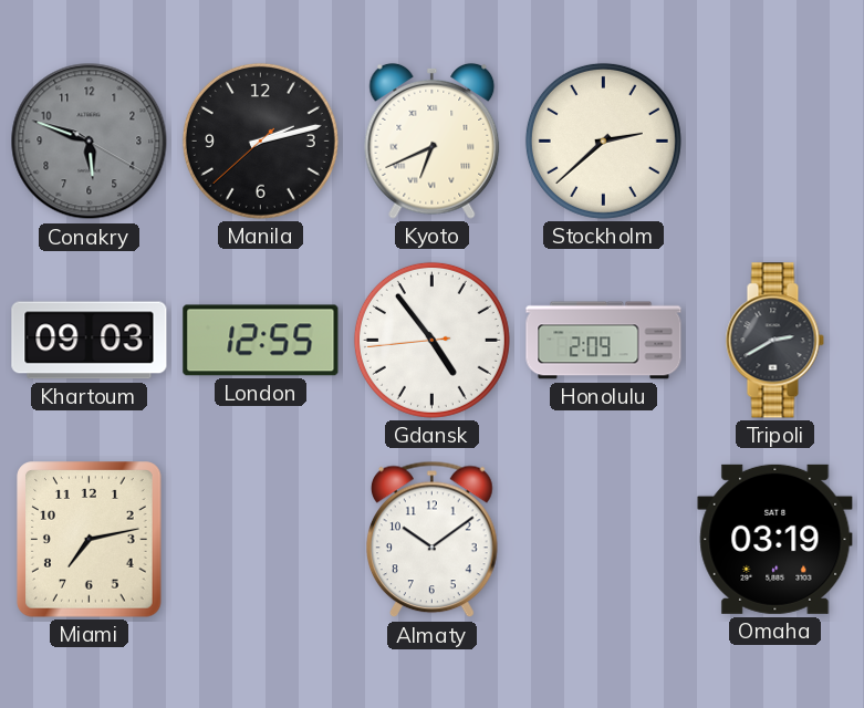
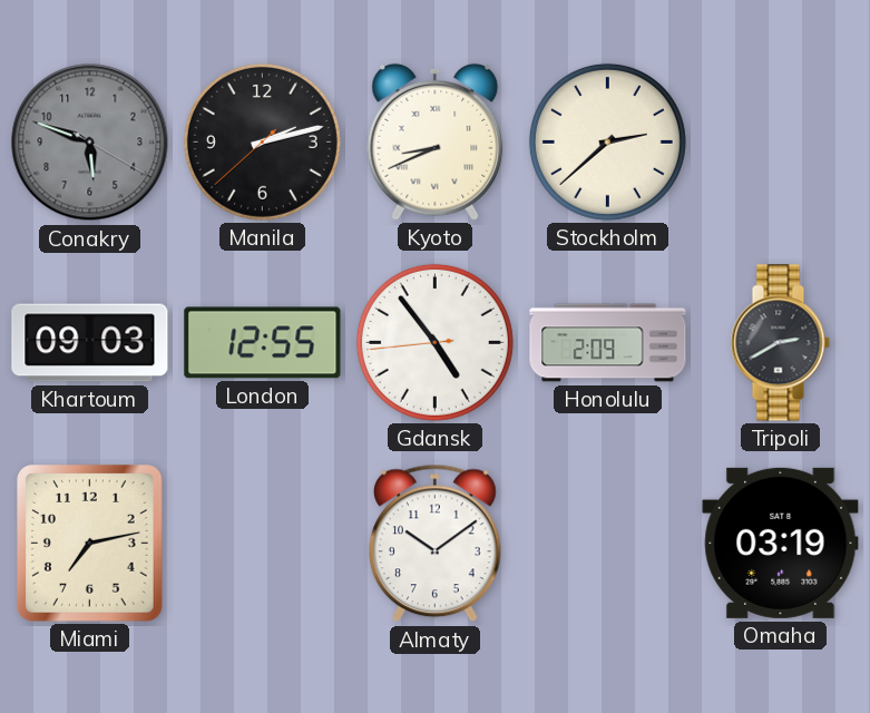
Kyoto: 6:41 -> 8:41 (436, 141)
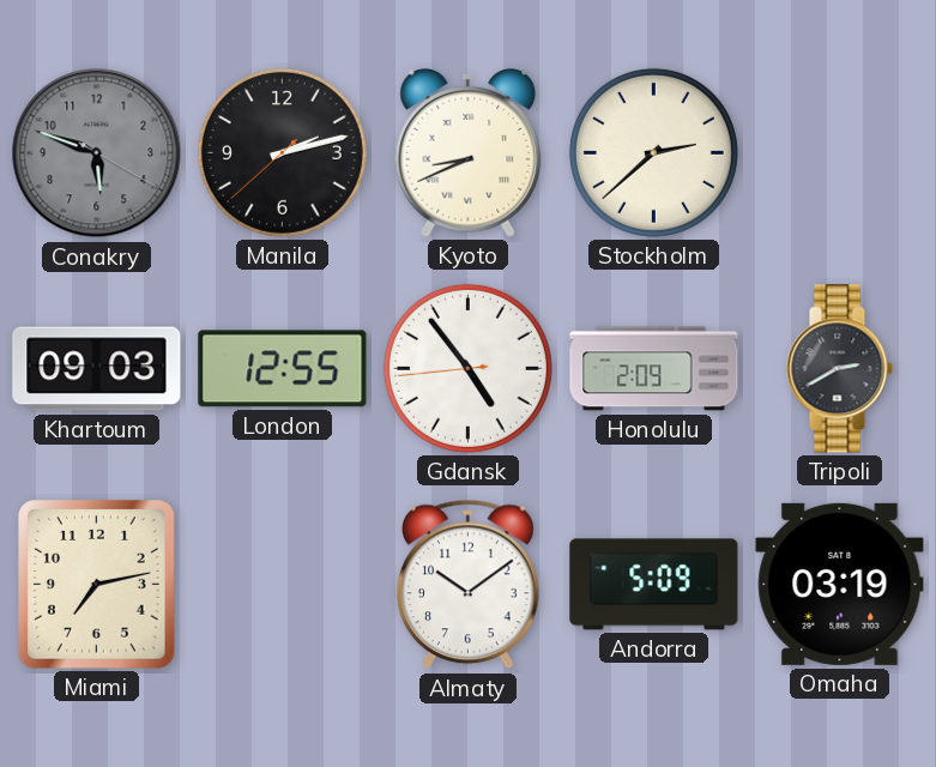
Andorra: none -> 5:09 (654, 585)
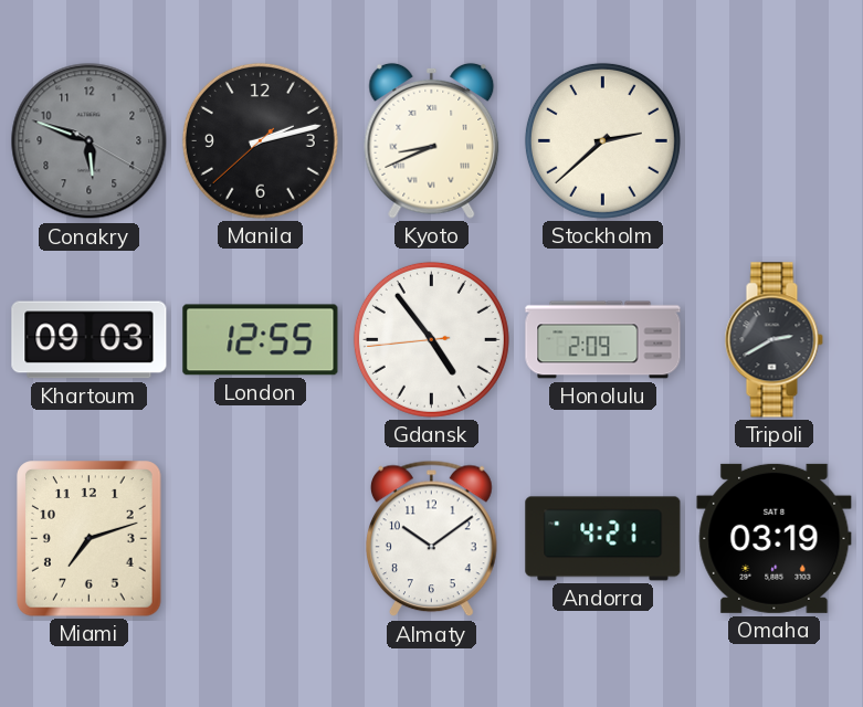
Miami: 7:13 -> 7:12 (90, 539)
Andorra: 5:09 -> 4:21 (603, 539)
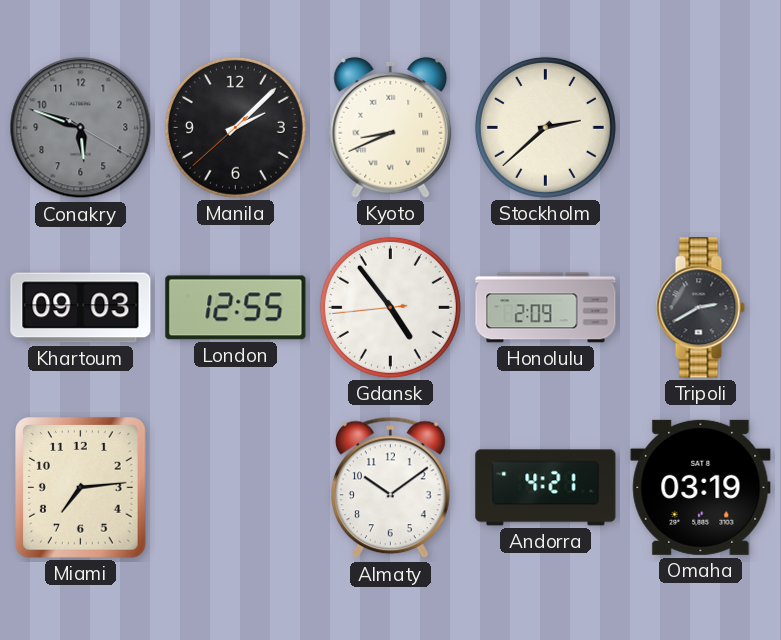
Manila: 2:12 -> 2:07 (235, 127)
Miami: 7:12 -> 7:14 (81, 488)
